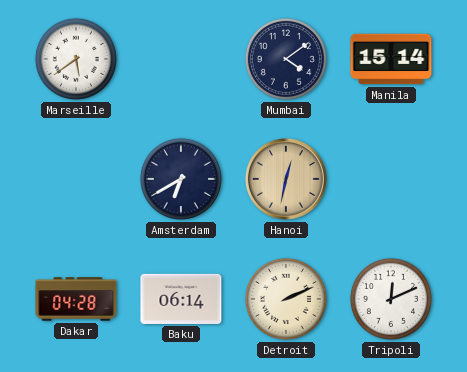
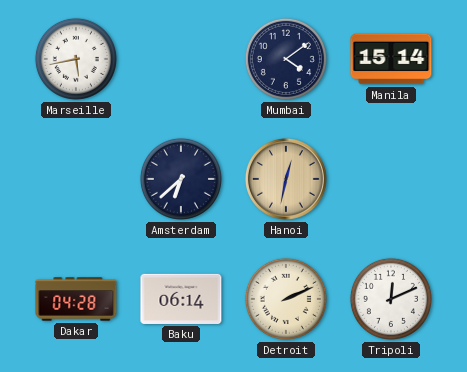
Marseille: 5:39 -> 5:43 (76, 59)
Amsterdam: 6:40 -> 6:38 (181, 179)
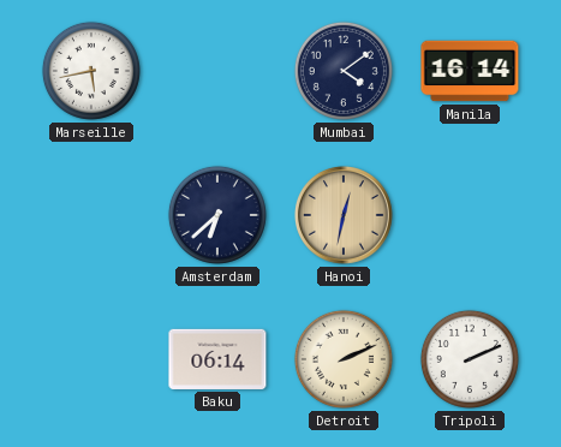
Manila: 15:14 -> 16:14 (470, 71)
Dakar: 04:28 -> none (76, 299)
Tripoli: 12:11 -> 2:11 (470, 359)
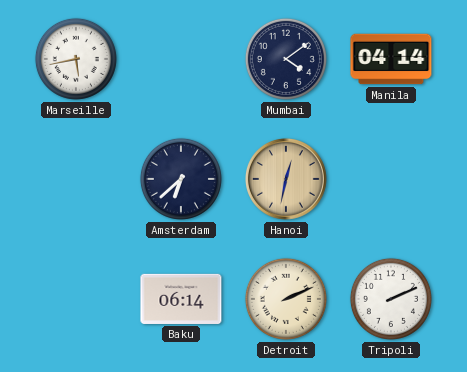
Manila: 16:14 -> 04:14 (391, 59)
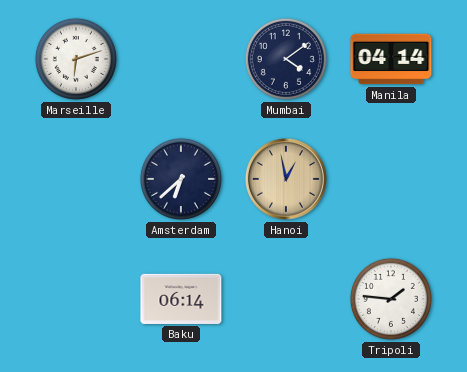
Marseille: 5:43 -> 6:12 (76, 59)
Hanoi: 12:32 -> 12:58 (287, 180)
Detroit: 2:11 -> none (286, 299)
Tripoli: 2:11 -> 1:46 (391, 299)
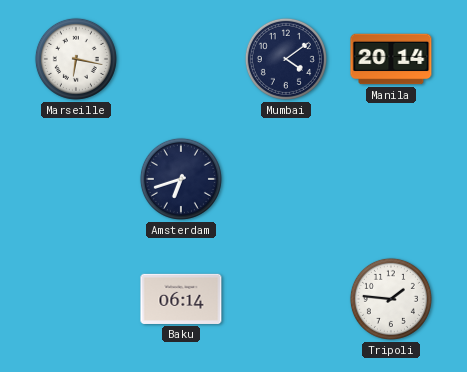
Marseille: 6:12 -> 6:17 (76, 59)
Manila: 04:14 -> 20:14 (391, 59)
Amsterdam: 6:38 -> 6:42 (181, 179)
Hanoi: 12:58 -> none (287, 180)
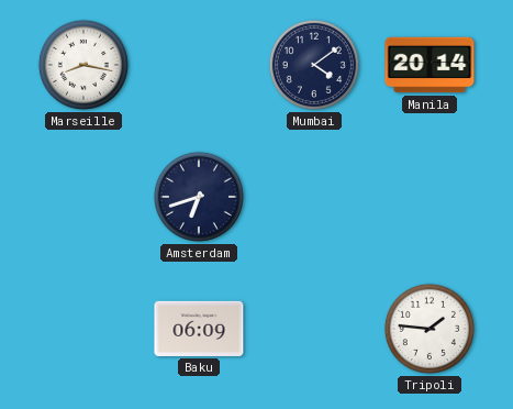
Marseille: 6:17 -> 8:17 (83, 65)
Baku: 06:14 -> 06:09 (199, 329)
